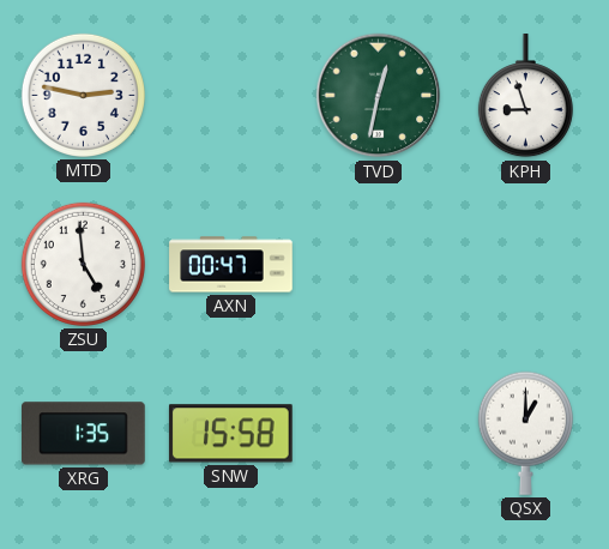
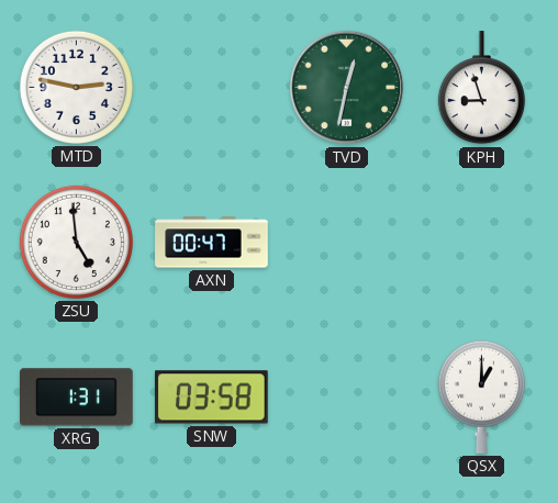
XRG: 1:35 -> 1:31 (77, 398)
SNW: 15:58 -> 03:58 (211, 398)
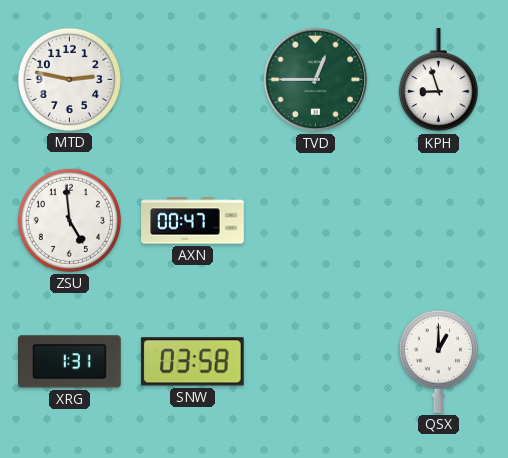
TVD: 12:32 -> 12:45 (316, 80)
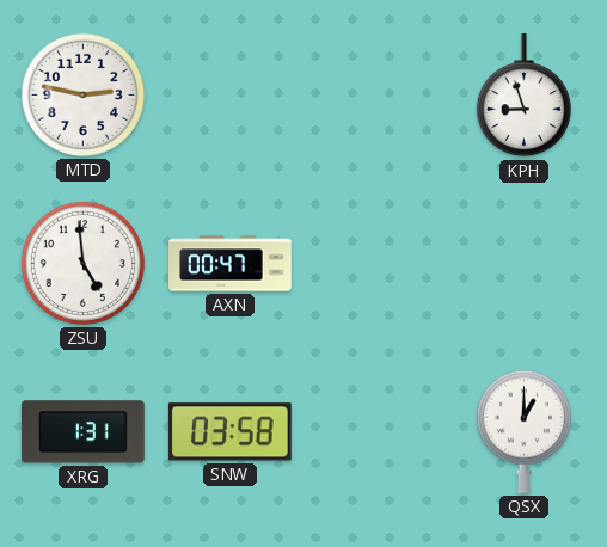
TVD: 12:45 -> none (316, 80)
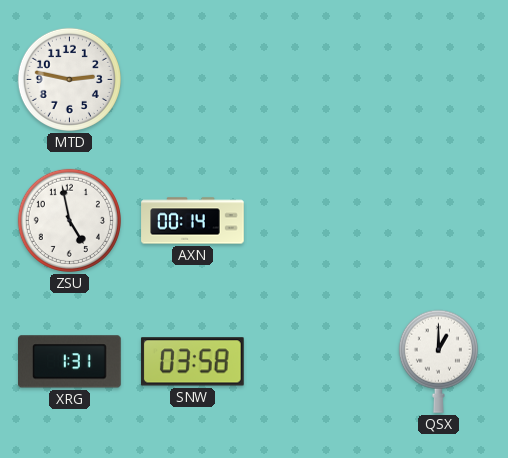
KPH: 8:57 -> none (523, 96)
ZSU: 4:59 -> 4:58 (69, 220)
AXN: 00:47 -> 00:14 (193, 221)
